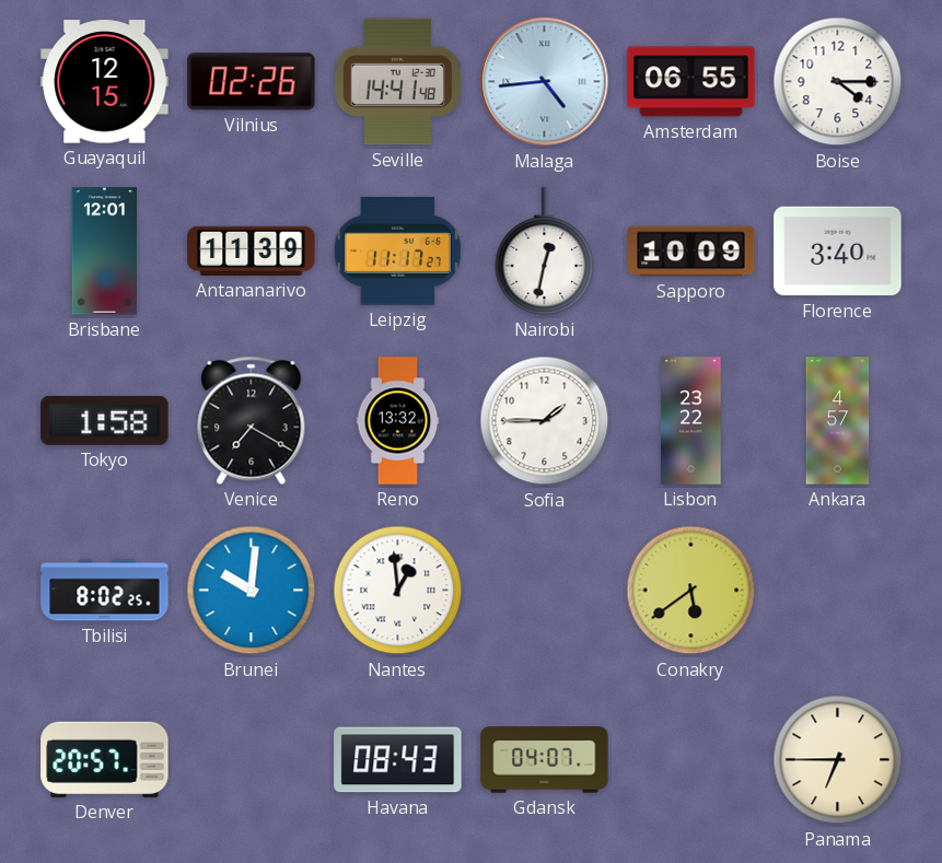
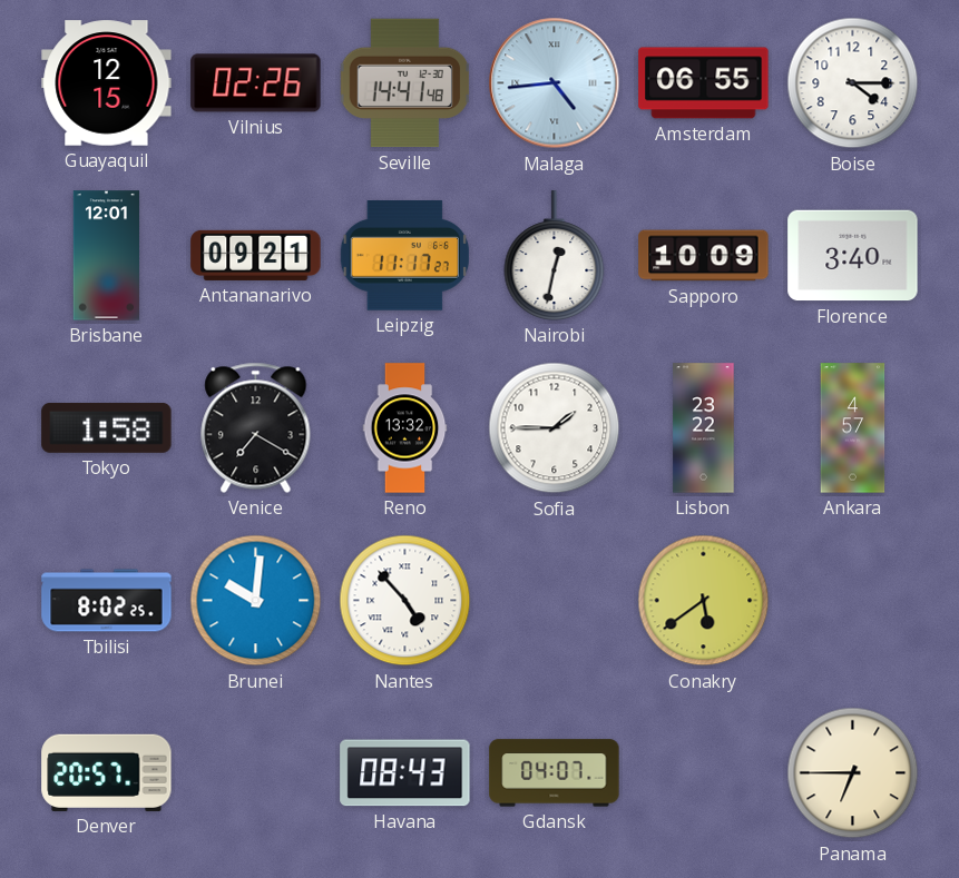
Antananarivo: 11:39 -> 09:21 (256, 255)
Nantes: 12:59 -> 4:53 (405, 601)
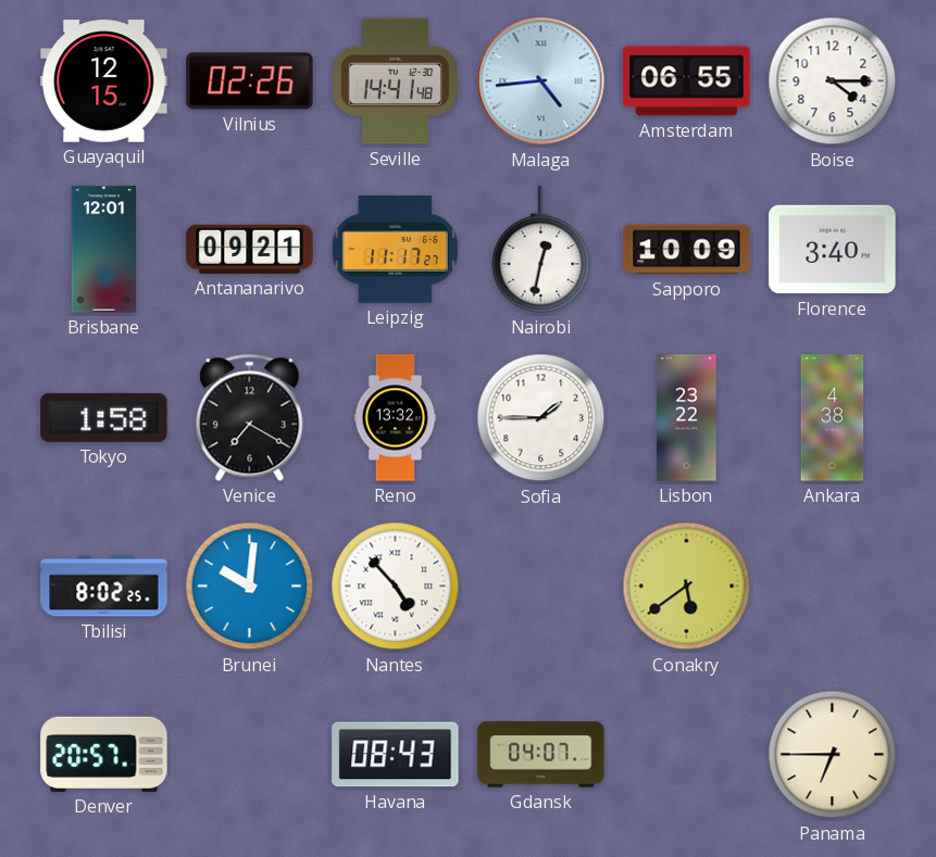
Ankara: 4:57 -> 4:38 (833, 418)
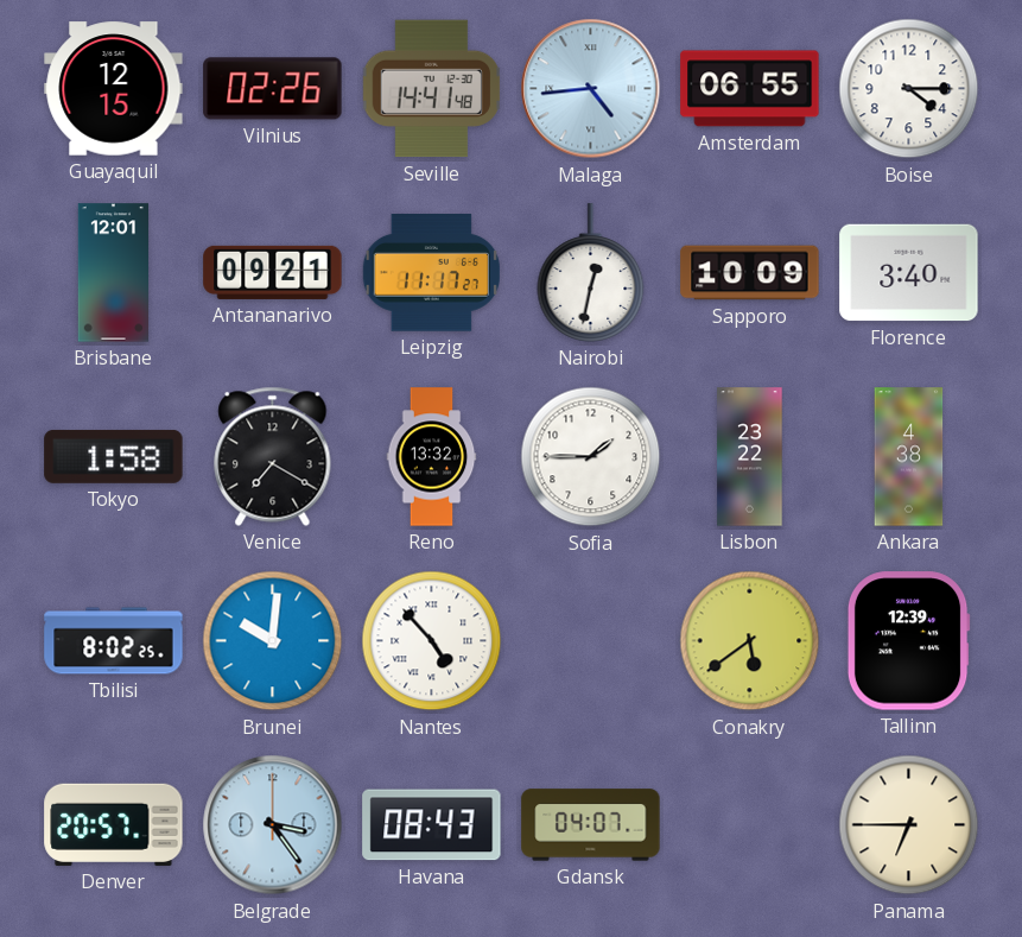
Tallinn: none -> 12:39 (908, 641)
Belgrade: none -> 3:24 (273, 825)
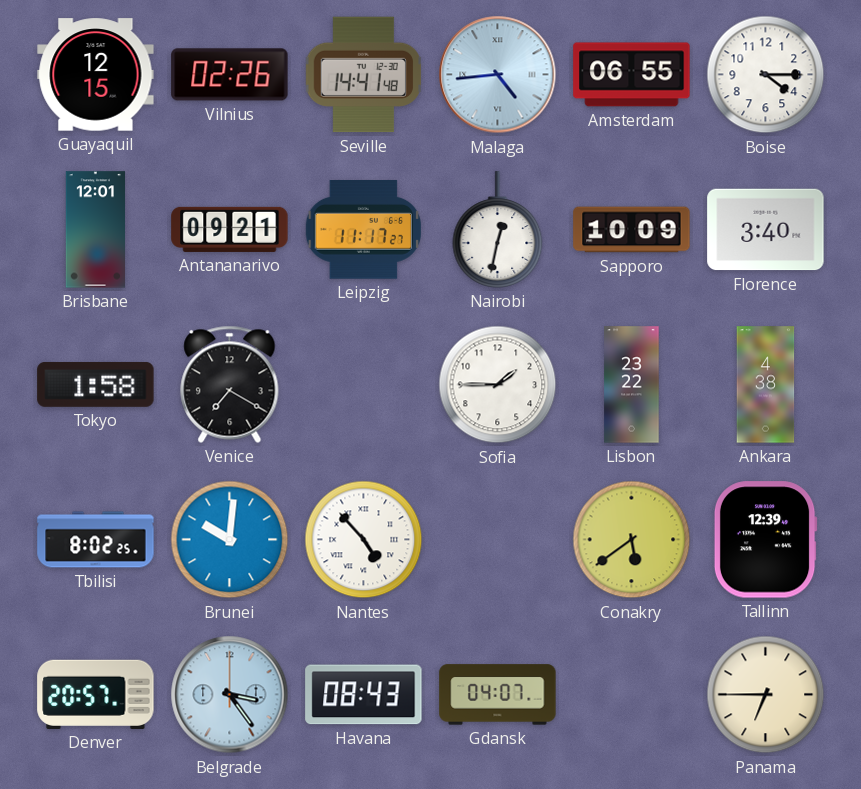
Reno: 13:32 -> none (432, 457)
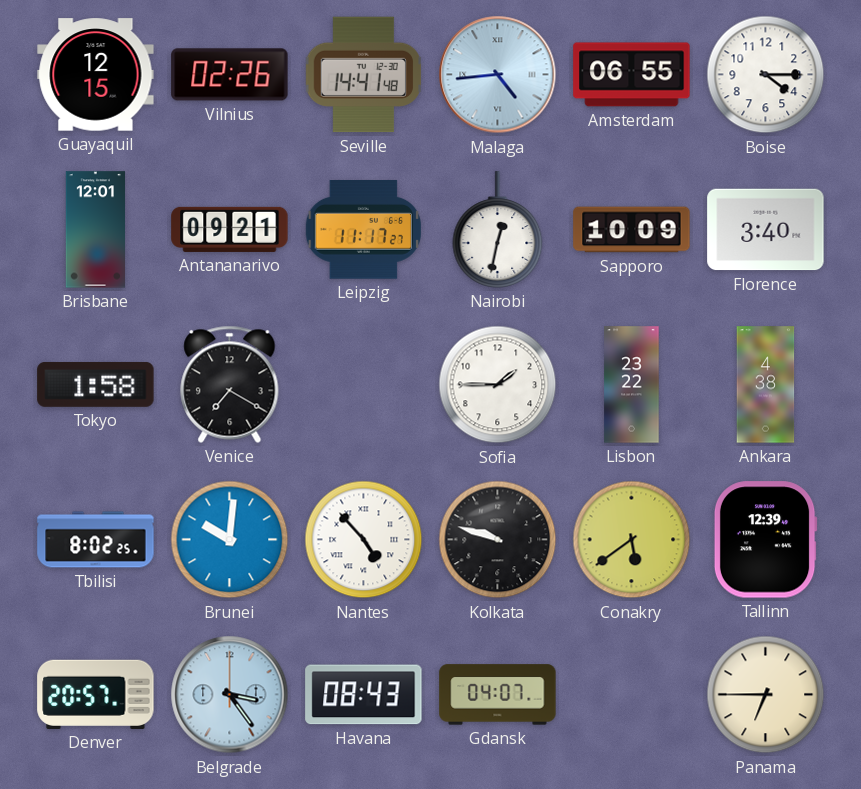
Kolkata: none -> 9:48 (498, 540)
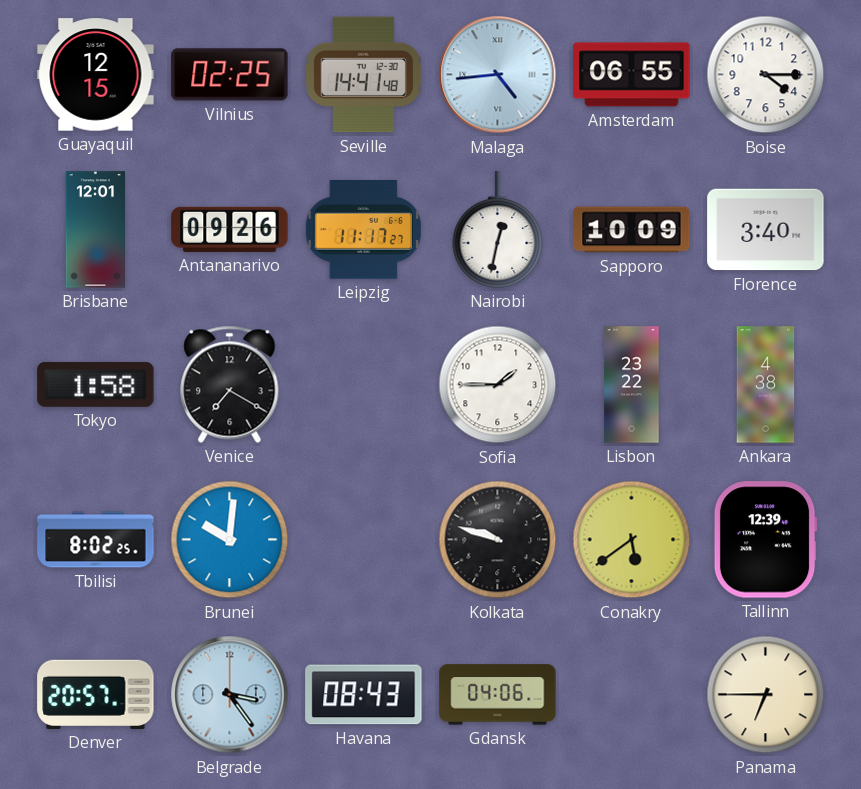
Vilnius: 02:26 -> 02:25 (230, 75)
Antananarivo: 09:21 -> 09:26 (230, 229)
Nantes: 4:53 -> none (364, 540)
Gdansk: 04:07 -> 04:06 (498, 695)
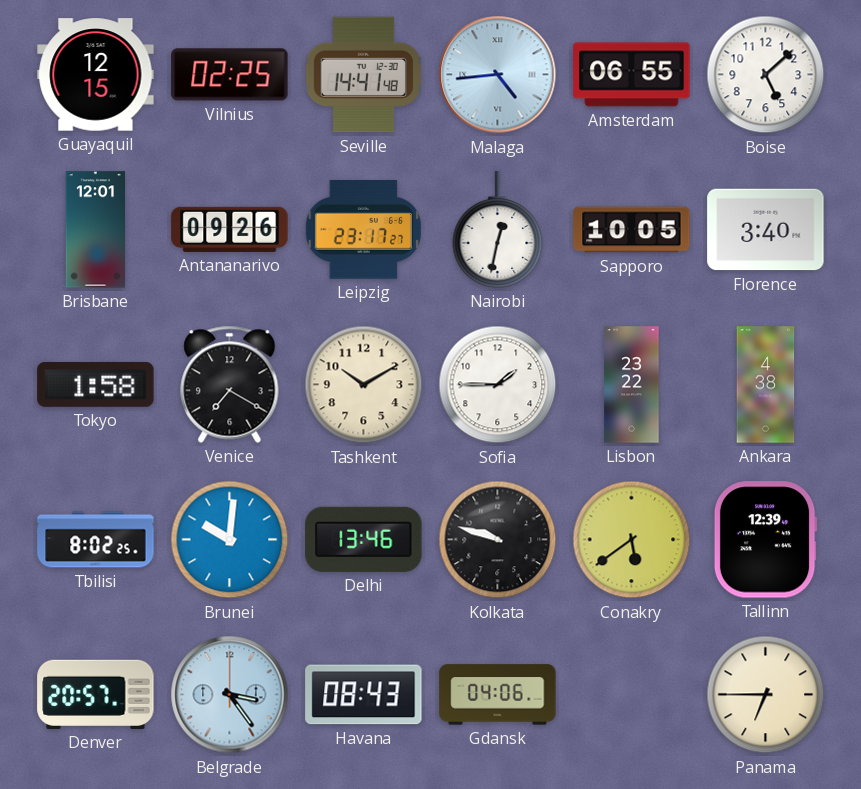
Boise: 4:15 -> 5:08 (766, 75)
Leipzig: 11:17 -> 23:17 (363, 230)
Sapporo: 10:09 -> 10:05 (632, 230)
Tashkent: none -> 10:10 (364, 385)
Delhi: none -> 13:46 (364, 539)
